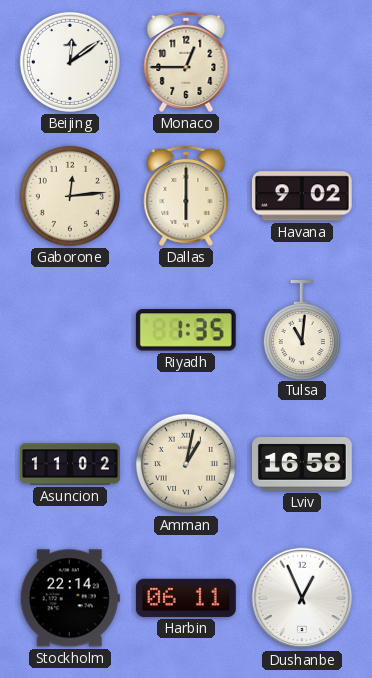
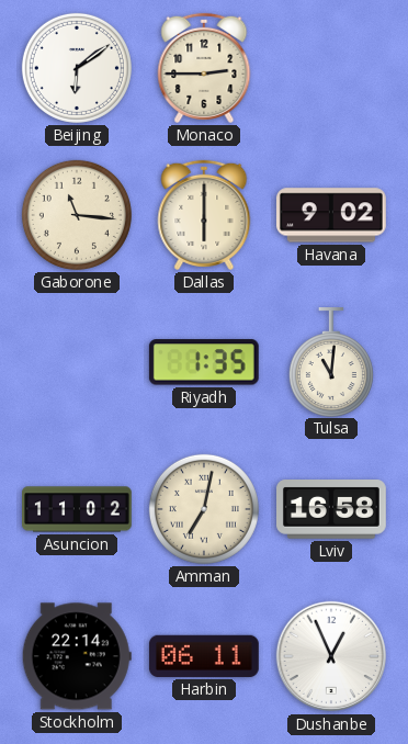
Beijing: 12:09 -> 6:09 (77, 68)
Monaco: 12:45 -> 2:45 (204, 68)
Gaborone: 12:14 -> 11:16 (77, 215)
Amman: 1:02 -> 7:02 (204, 509)
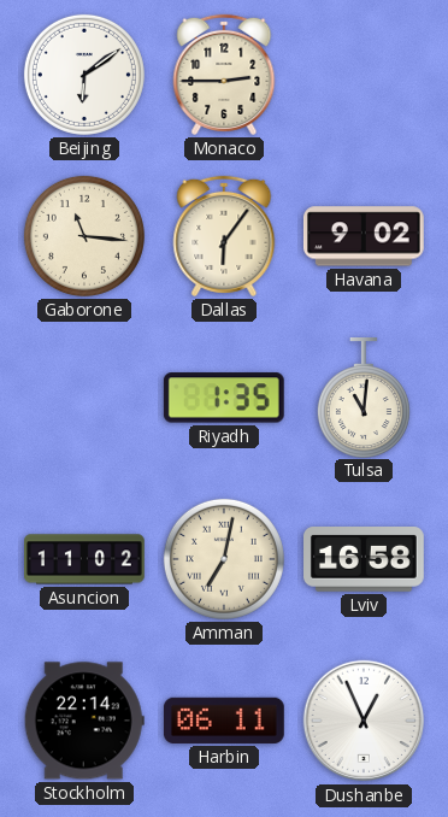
Dallas: 6:00 -> 6:06 (224, 236)
